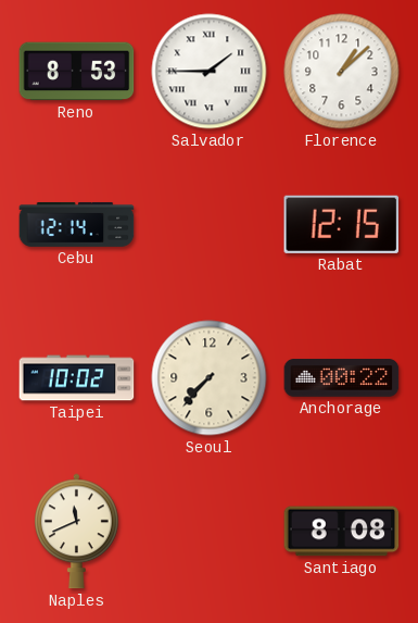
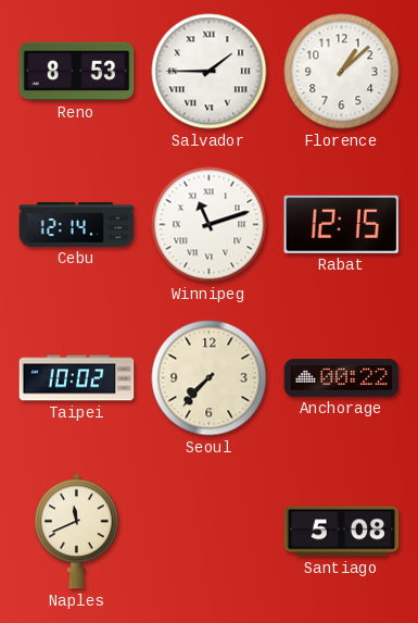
Winnipeg: none -> 11:12 (210, 225)
Santiago: 8:08 -> 5:08 (342, 532)
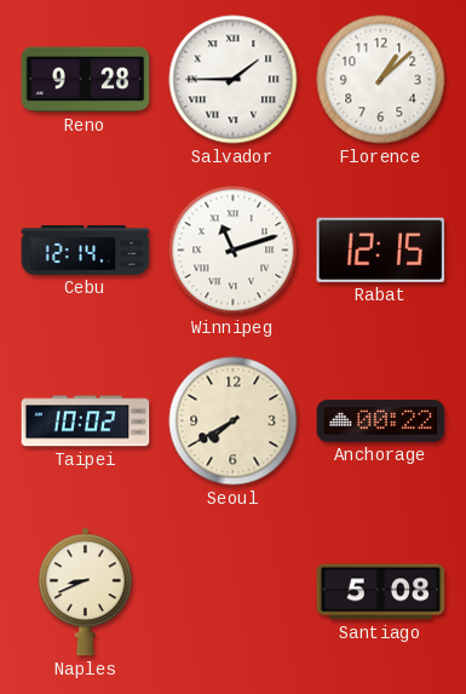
Reno: 8:53 -> 9:28 (86, 80)
Seoul: 7:37 -> 7:40 (234, 421)
Naples: 11:41 -> 8:41 (86, 592)
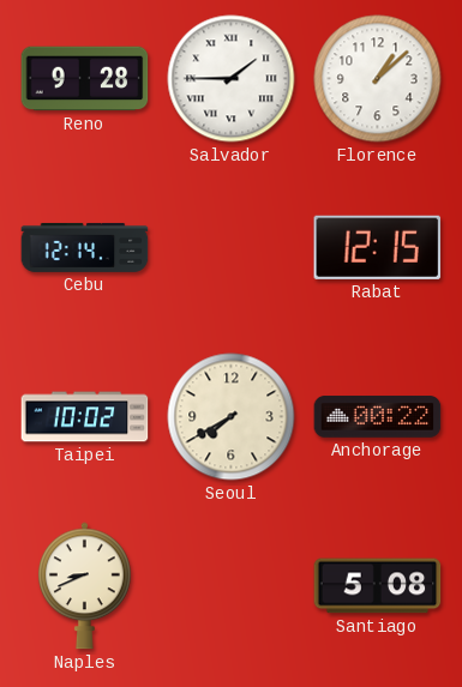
Winnipeg: 11:12 -> none (234, 251)
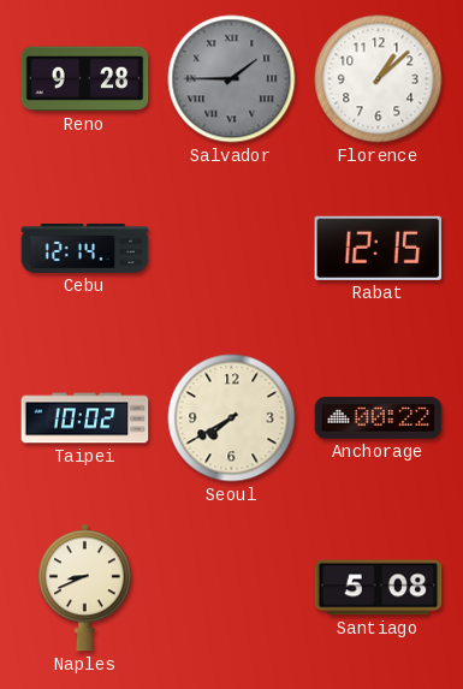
Salvador dial: white -> grey (232, 79)
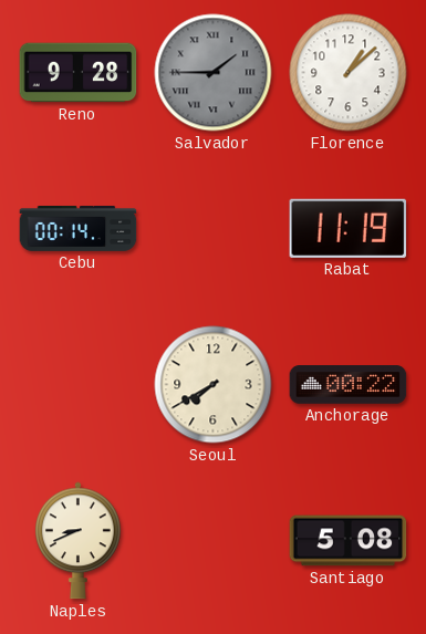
Cebu: 12:14 -> 00:14 (79, 228)
Rabat: 12:15 -> 11:19 (349, 228)
Taipei: 10:02 -> none (85, 418)
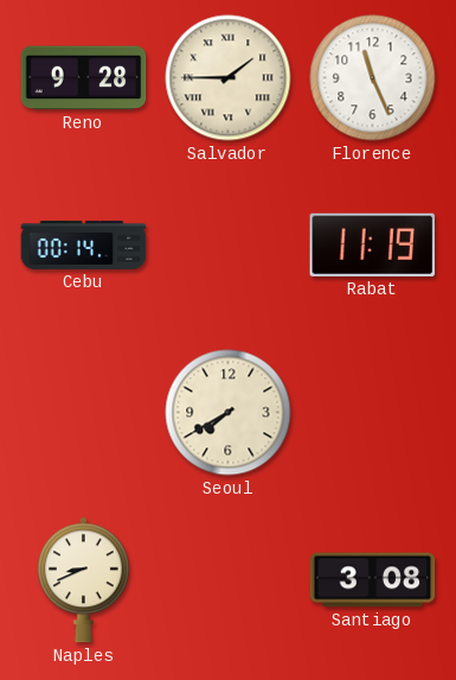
Salvador dial: grey -> cream (229, 78)
Florence: 1:08 -> 11:26 (373, 78)
Anchorage: 00:22 -> none (349, 385)
Santiago: 5:08 -> 3:08 (373, 580)
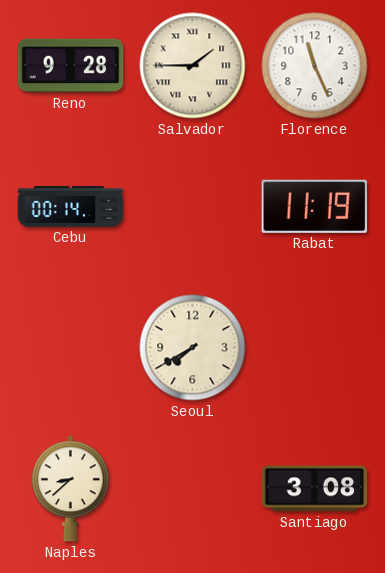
Naples: 8:41 -> 8:38 (71, 489)
